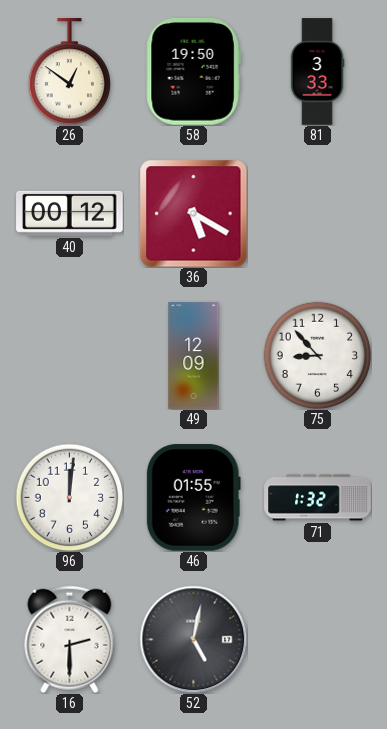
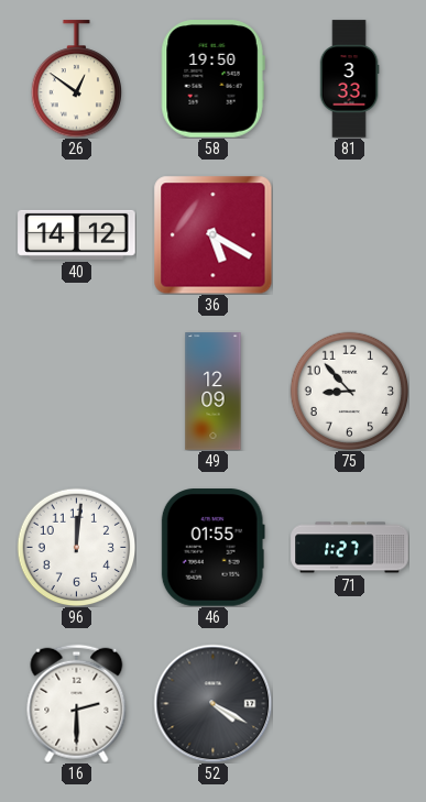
40: 00:12 -> 14:12 (77, 234)
71: 1:32 -> 1:27 (350, 548)
52: 5:02 -> 4:20 (212, 703)
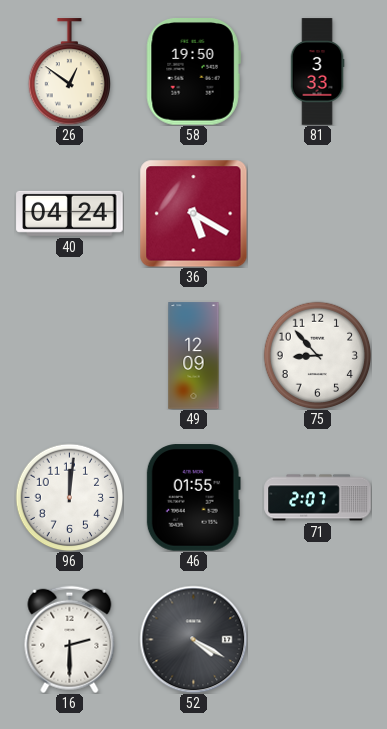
40: 14:12 -> 04:24 (70, 213)
71: 1:27 -> 2:07 (318, 498)
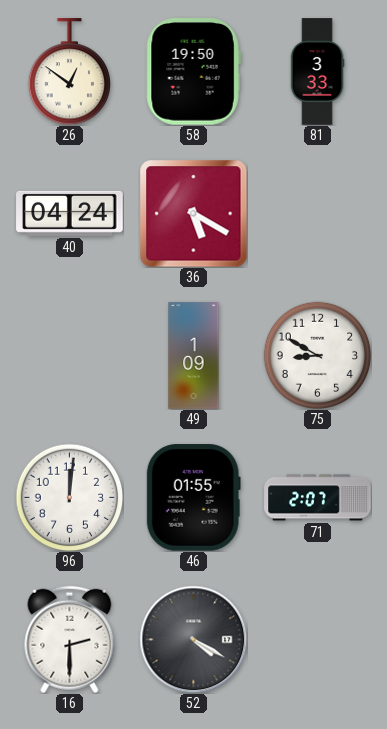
49: 12:09 -> 1:09 (194, 356)
75: 8:53 -> 8:50 (317, 355)
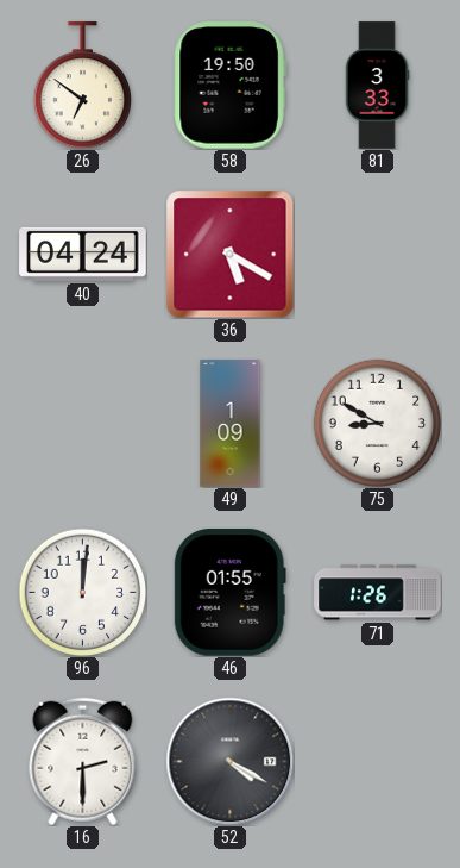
26: 12:51 -> 6:51 (82, 86)
71: 2:07 -> 1:26 (378, 593)
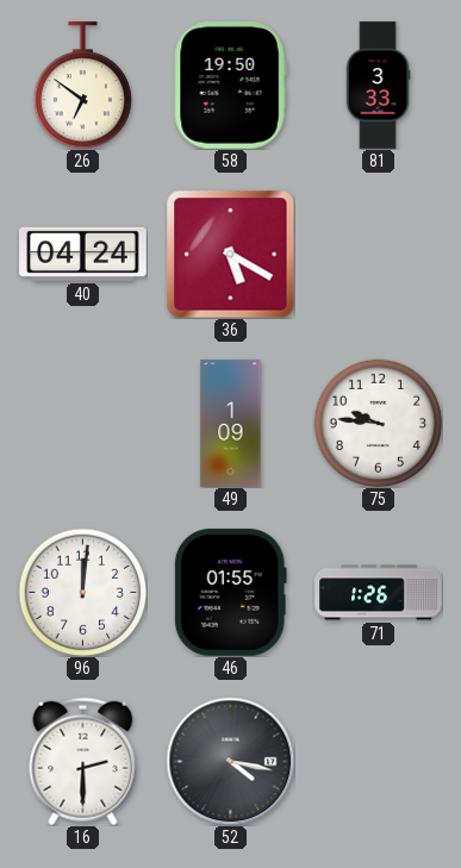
75: 8:50 -> 9:46 (378, 423)
52: 4:20 -> 4:17 (230, 761)
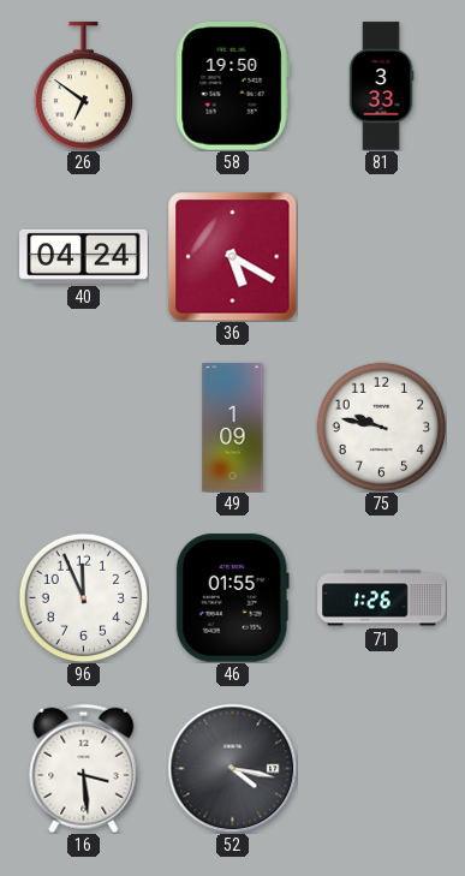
75: 9:46 -> 9:47 (381, 427)
96: 12:01 -> 11:56 (83, 597)
16: 2:30 -> 3:29 (84, 768)
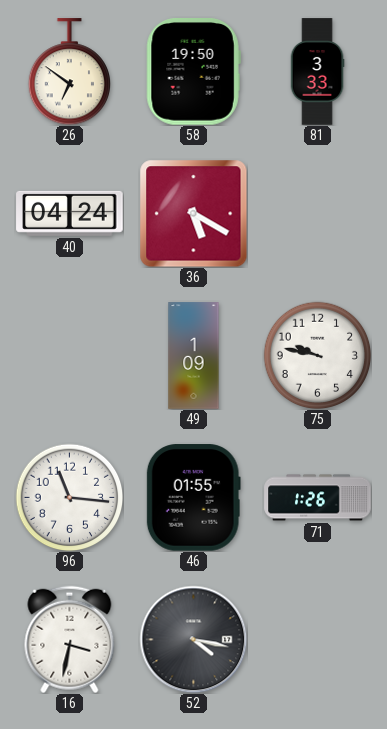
96: 11:56 -> 11:16 (69, 497)
16: 3:29 -> 3:32 (70, 639)
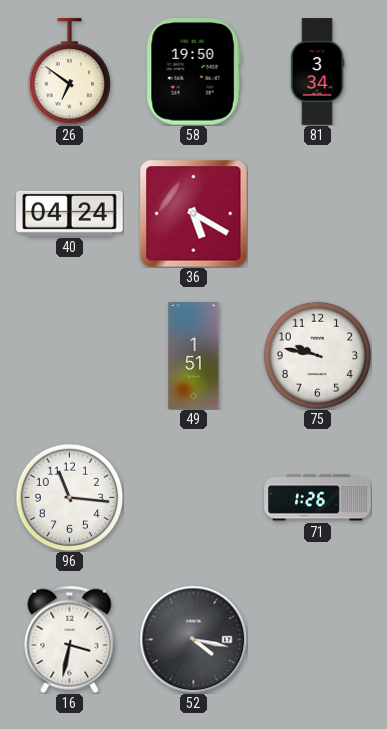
81: 3:33 -> 3:34 (317, 72)
49: 1:09 -> 1:51 (194, 356)
46: 01:55 -> none (193, 498)
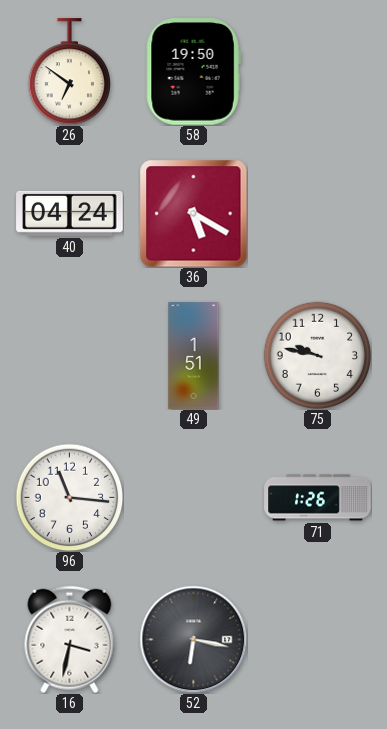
81: 3:34 -> none (317, 72)
52: 4:17 -> 6:17 (193, 639)
